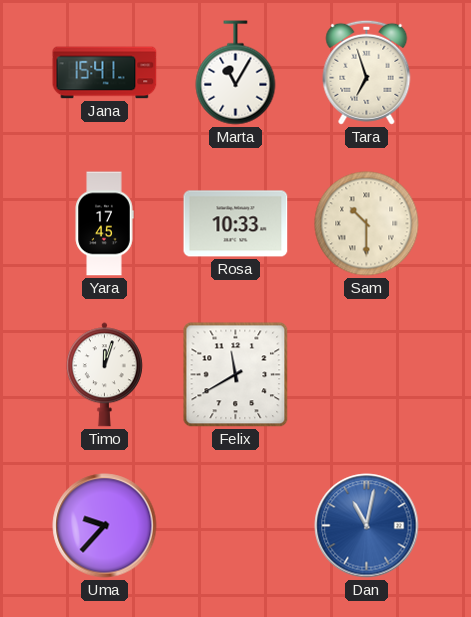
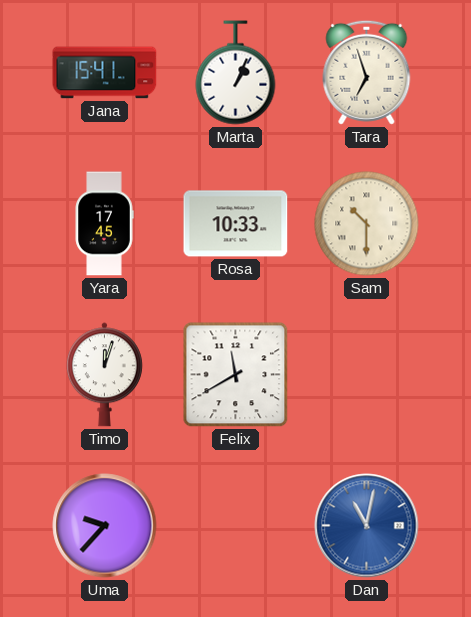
Marta: 11:05 -> 1:04 (236, 73)
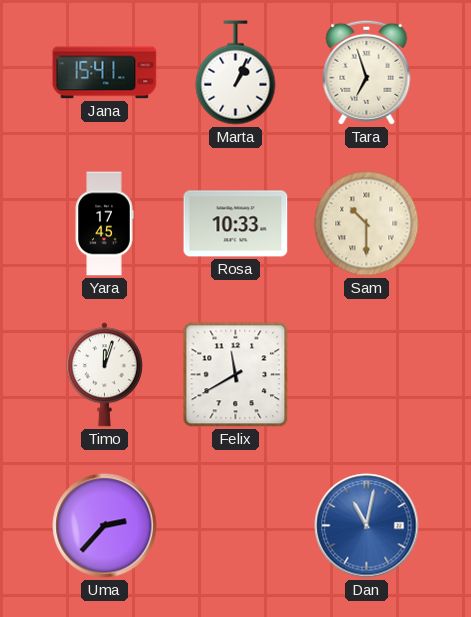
Uma: 9:37 -> 2:37 (105, 526)
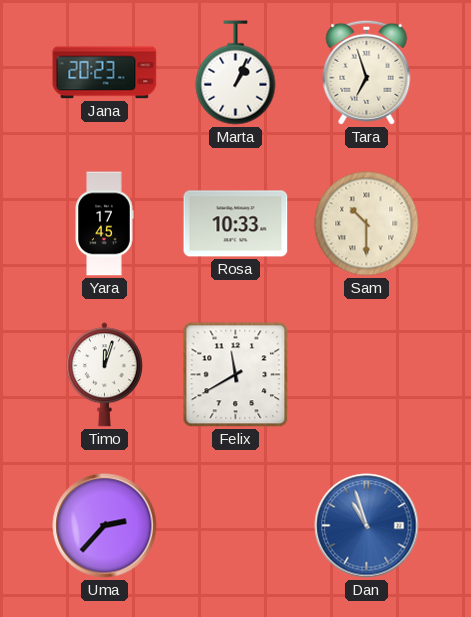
Jana: 15:41 -> 20:23 (105, 73)
Dan: 11:02 -> 10:57 (367, 526)
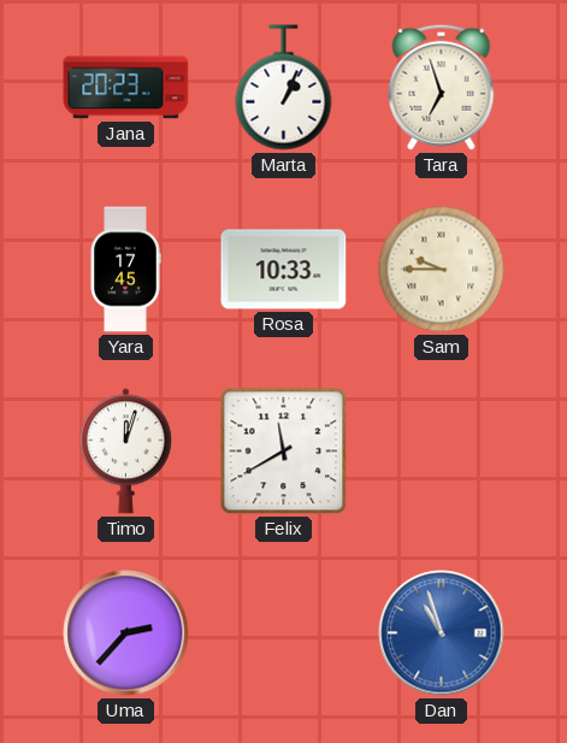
Sam: 10:30 -> 9:45 (442, 270)
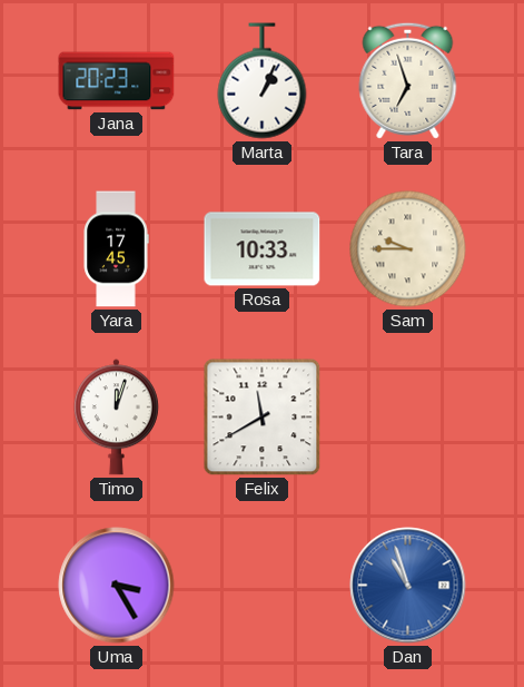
Uma: 2:37 -> 3:25 (117, 586)
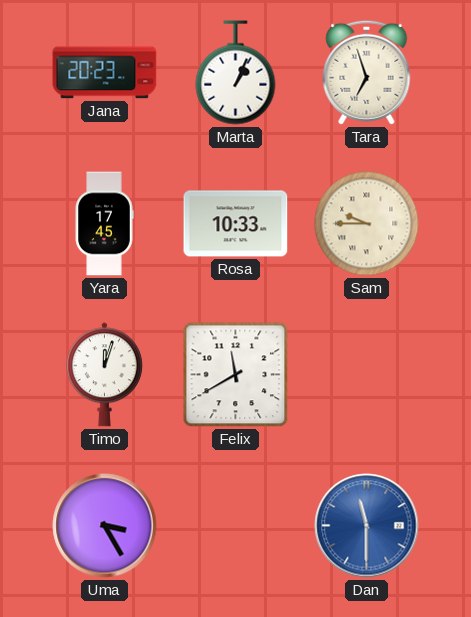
Dan: 10:57 -> 11:30 (367, 526)
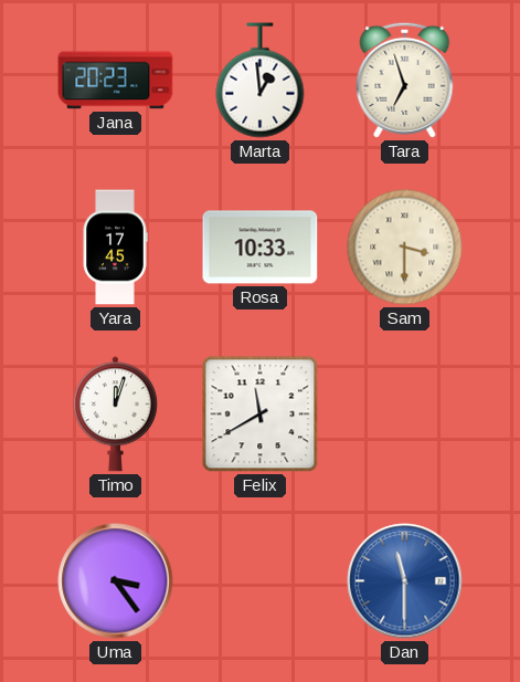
Marta: 1:04 -> 12:59 (261, 81)
Sam: 9:45 -> 3:30 (405, 248)
Uma: 3:25 -> 3:24 (116, 581)
